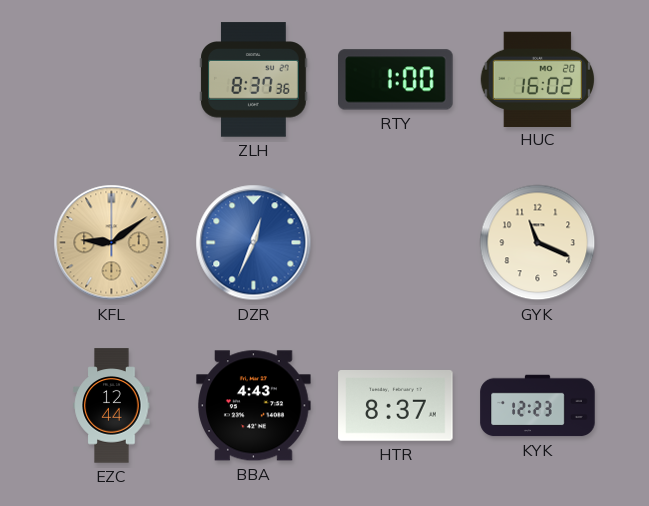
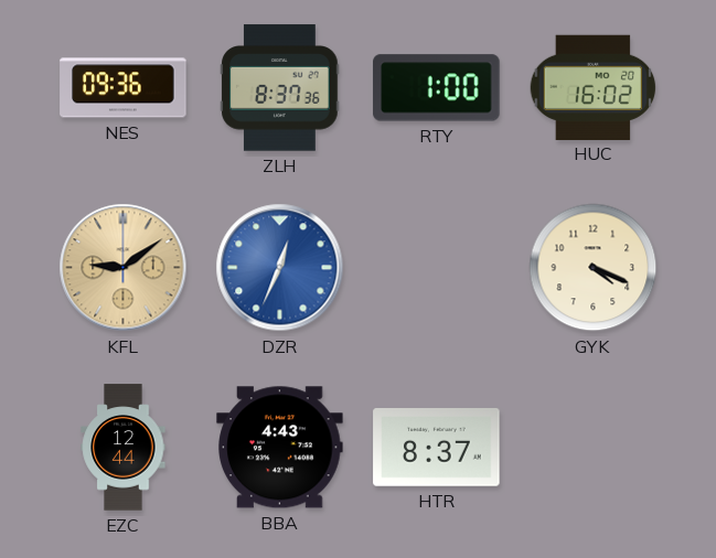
NES: none -> 09:36 (124, 88)
GYK: 11:19 -> 4:19 (594, 268)
KYK: 12:23 -> none (538, 406)
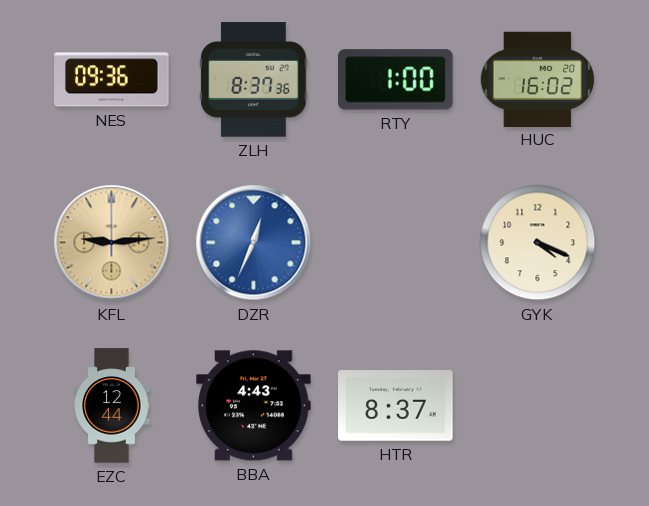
KFL: 9:09 -> 9:14 (112, 243)
